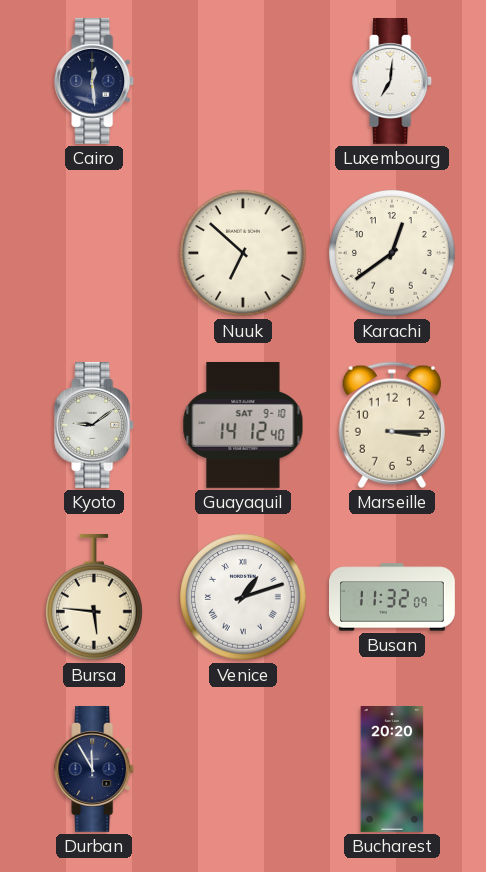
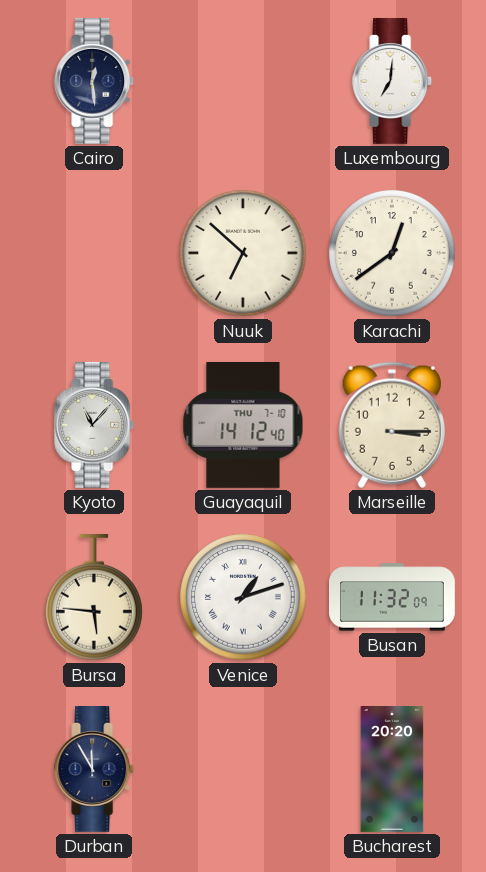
Kyoto: 9:09 -> 11:07 (95, 425)
Guayaquil date: SAT 9-10 -> THU 7-10 (243, 425)
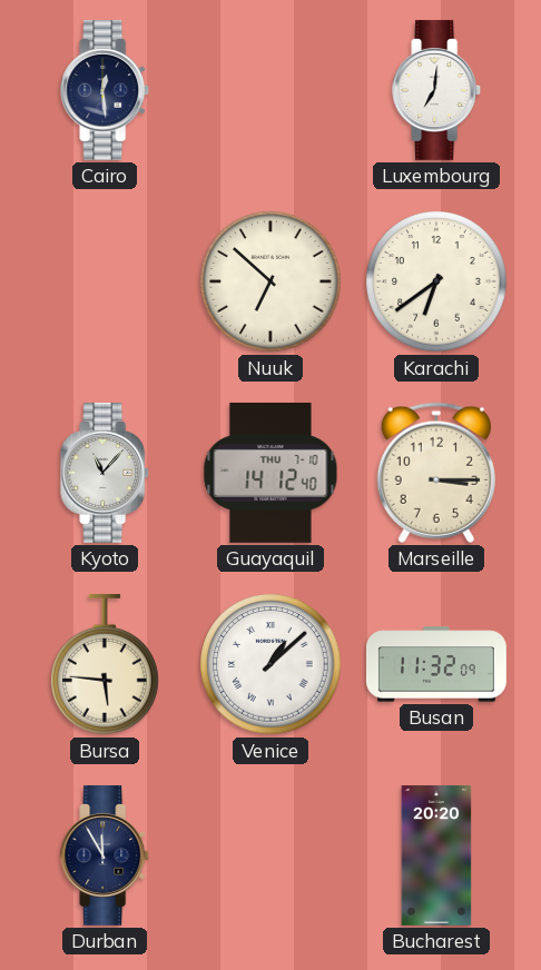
Karachi: 12:39 -> 6:39 (436, 281)
Venice: 1:12 -> 1:08 (270, 664)
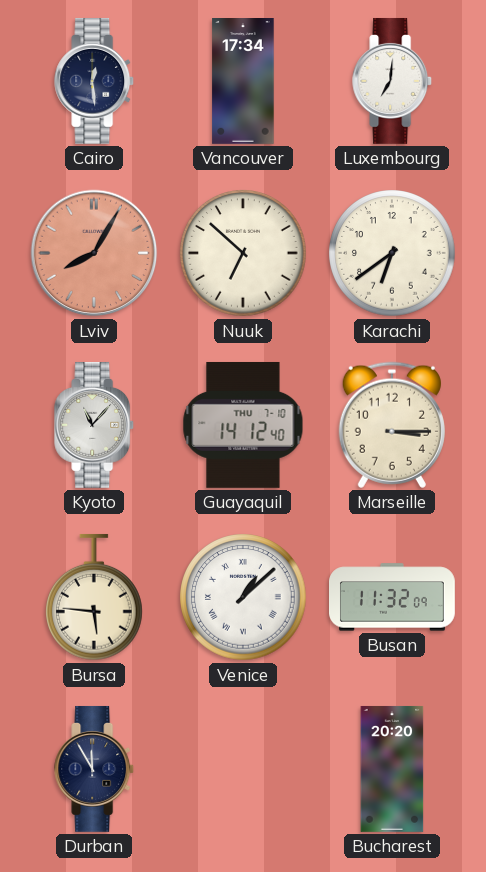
Vancouver: none -> 17:34 (243, 82)
Lviv: none -> 8:05 (94, 253)
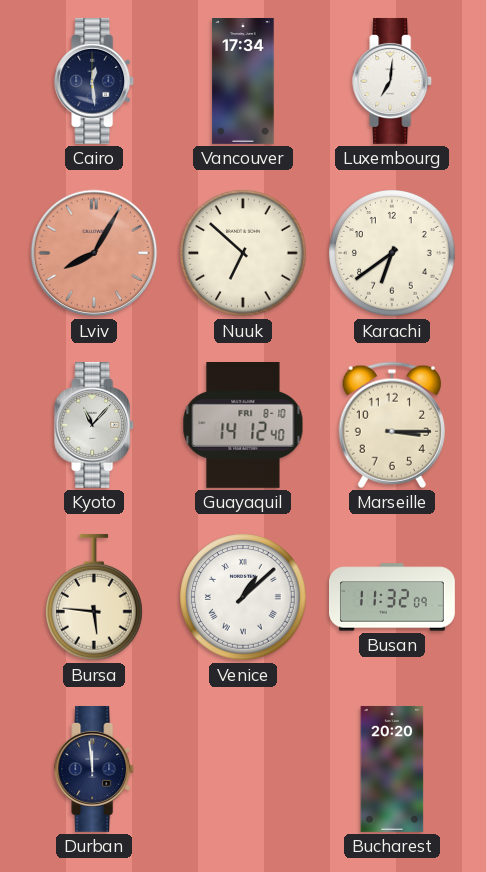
Guayaquil date: THU 7-10 -> FRI 8-10 (243, 425)
Durban: 11:55 -> 11:59 (95, 769)
